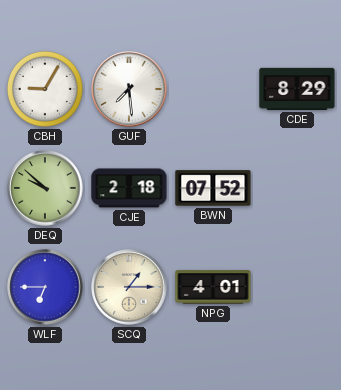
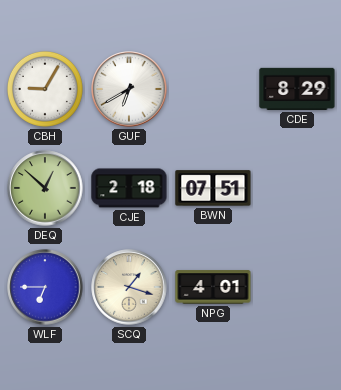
GUF: 7:29 -> 6:40 (129, 89)
DEQ: 9:52 -> 12:52 (45, 188)
BWN: 07:52 -> 07:51 (213, 188)
SCQ: 1:15 -> 1:18 (129, 287)
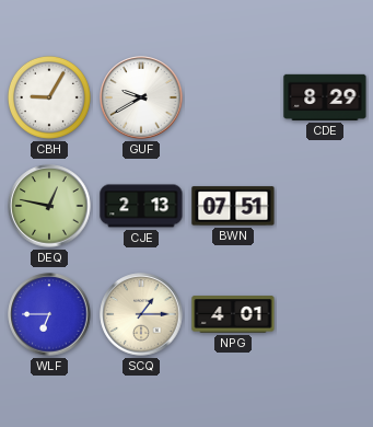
GUF: 6:40 -> 9:40 (141, 97)
DEQ: 12:52 -> 12:47 (49, 206)
CJE: 2:18 -> 2:13 (141, 206)
SCQ: 1:18 -> 1:15 (141, 314)
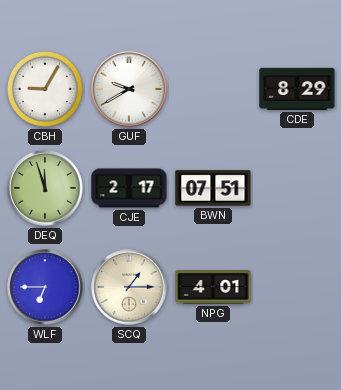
DEQ: 12:47 -> 11:57 (45, 188)
CJE: 2:13 -> 2:17 (129, 188)
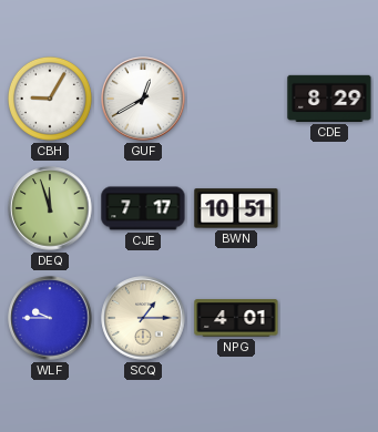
GUF: 9:40 -> 12:40 (143, 99)
CJE: 2:17 -> 7:17 (143, 208)
BWN: 07:51 -> 10:51 (236, 208)
WLF: 6:45 -> 9:45 (50, 318)
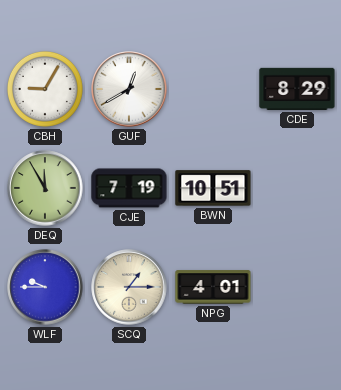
DEQ: 11:57 -> 11:55 (45, 188)
CJE: 7:17 -> 7:19 (129, 188)
